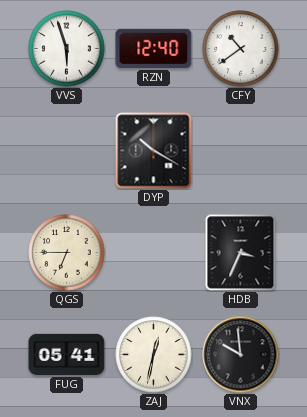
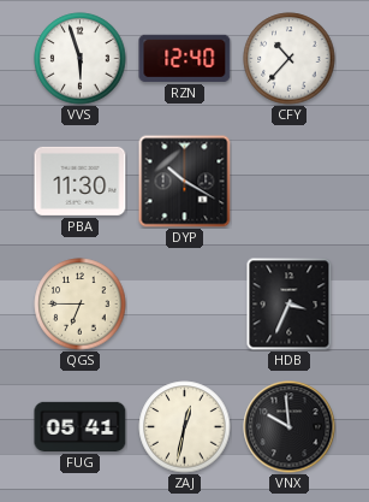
CFY: 10:39 -> 10:37 (290, 59)
PBA: none -> 11:30 (81, 181)
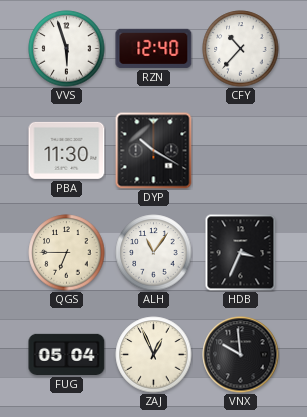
ALH: none -> 11:06 (154, 253)
FUG: 05:41 -> 05:04 (67, 354)
ZAJ: 12:32 -> 12:56 (154, 355)
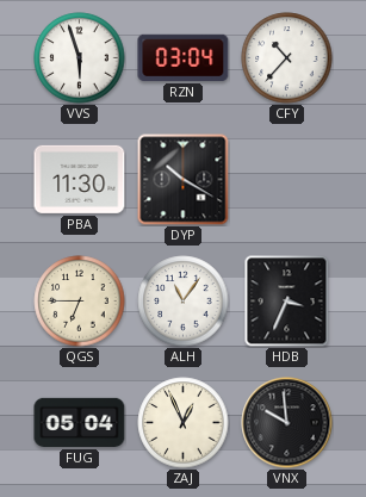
RZN: 12:40 -> 03:04 (184, 57)
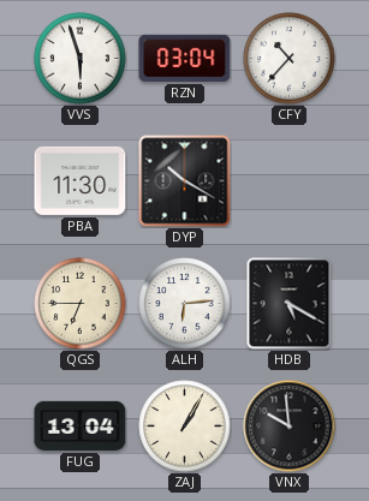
ALH: 11:06 -> 6:14 (185, 304)
HDB: 3:34 -> 5:20 (290, 304)
FUG: 05:04 -> 13:04 (81, 425)
ZAJ: 12:56 -> 1:05 (185, 427)
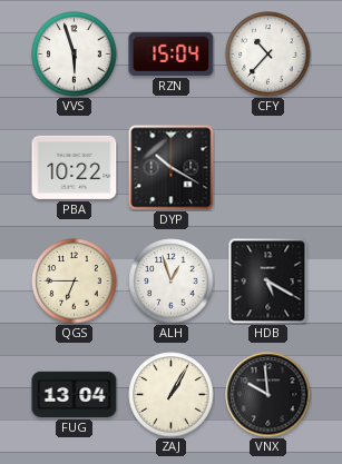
RZN: 03:04 -> 15:04 (172, 53)
PBA: 11:30 -> 10:22 (75, 167)
ALH: 6:14 -> 12:57 (172, 282)
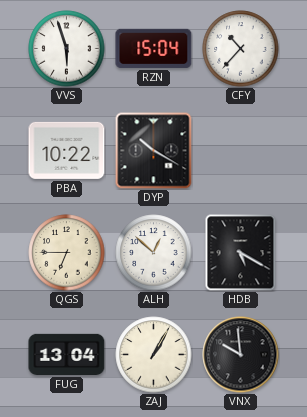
ALH: 12:57 -> 12:52 (154, 253)
